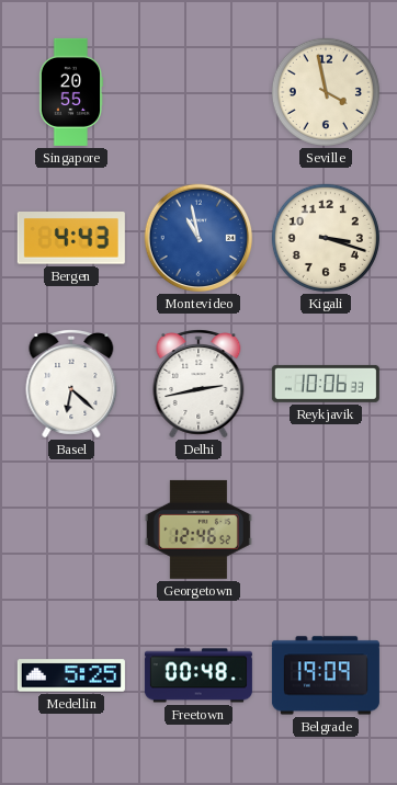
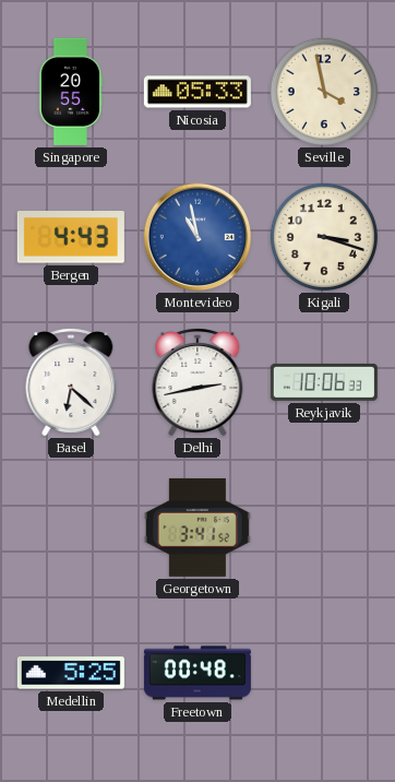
Nicosia: none -> 05:33 (197, 92)
Georgetown: 12:46 -> 3:41 (197, 528)
Belgrade: 19:09 -> none (326, 675)
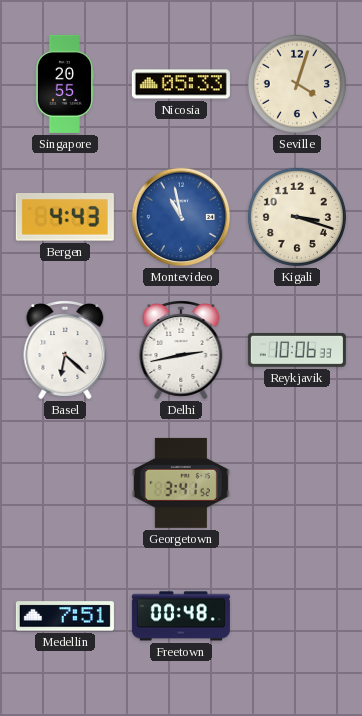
Seville: 3:58 -> 4:03 (297, 84)
Medellin: 5:25 -> 7:51 (65, 616)
